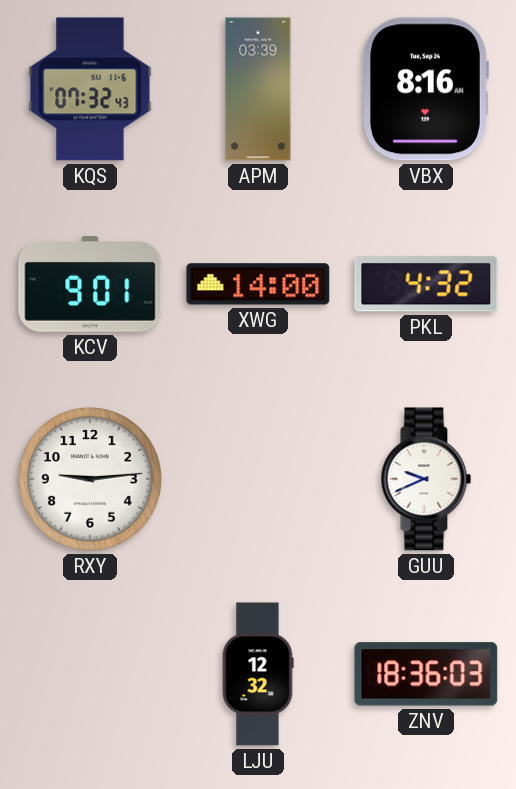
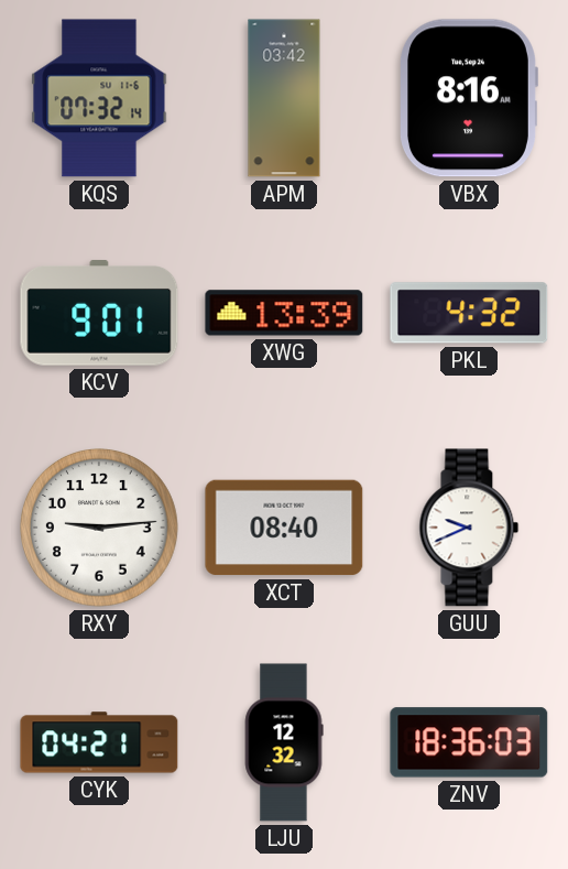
KQS: 07:32:43 -> 07:32:14 (99, 98)
APM: 03:39 -> 03:42 (284, 98)
XWG: 14:00 -> 13:39 (284, 313)
XCT: none -> 08:40 (284, 528)
CYK: none -> 04:21 (99, 742)
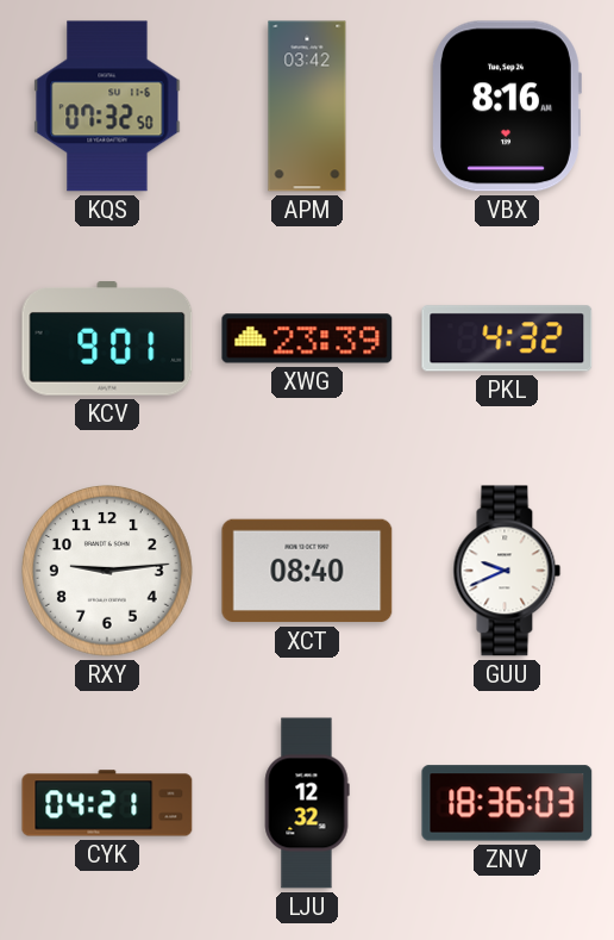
KQS: 07:32:14 -> 07:32:50 (107, 106)
XWG: 13:39 -> 23:39 (307, 338)
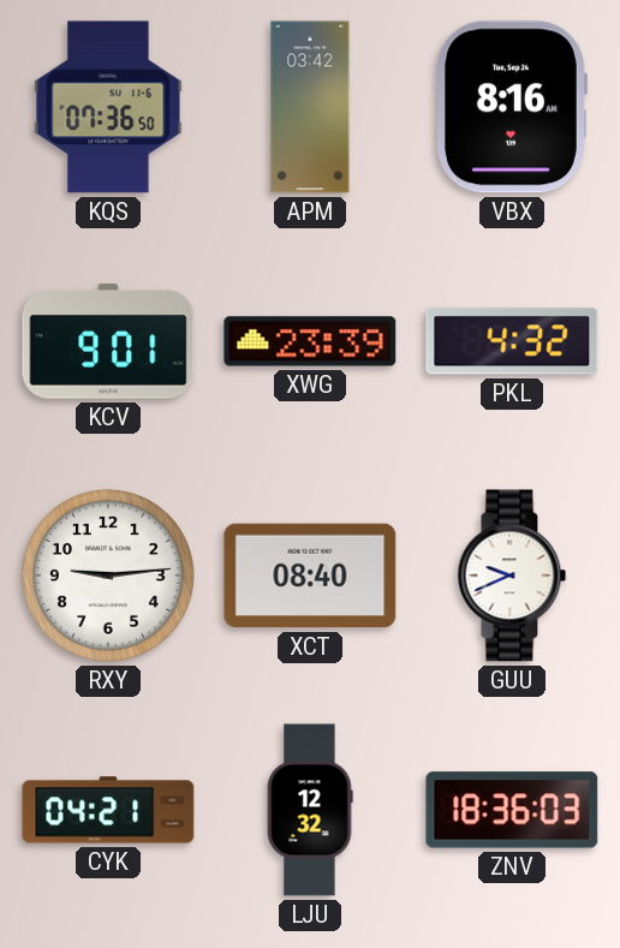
KQS: 07:32 -> 07:36 (108, 107)
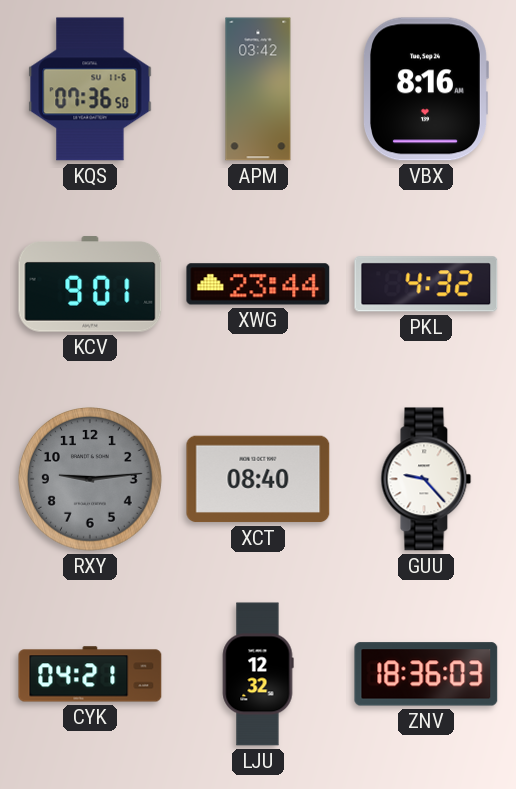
XWG: 23:39 -> 23:44 (258, 284)
RXY dial: white -> grey (91, 480)
GUU: 9:41 -> 9:23 (426, 479)
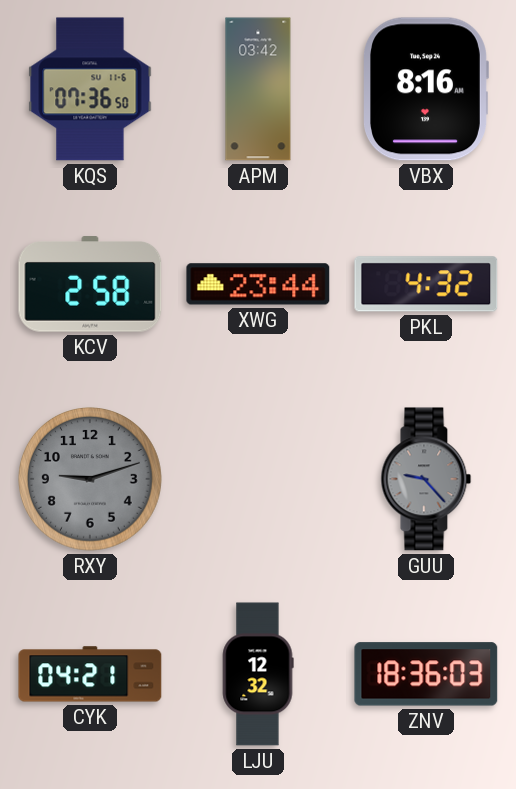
KCV: 9:01 -> 2:58 (90, 284)
RXY: 9:14 -> 9:12 (91, 480)
XCT: 08:40 -> none (258, 479)
GUU dial: white -> grey (426, 479)
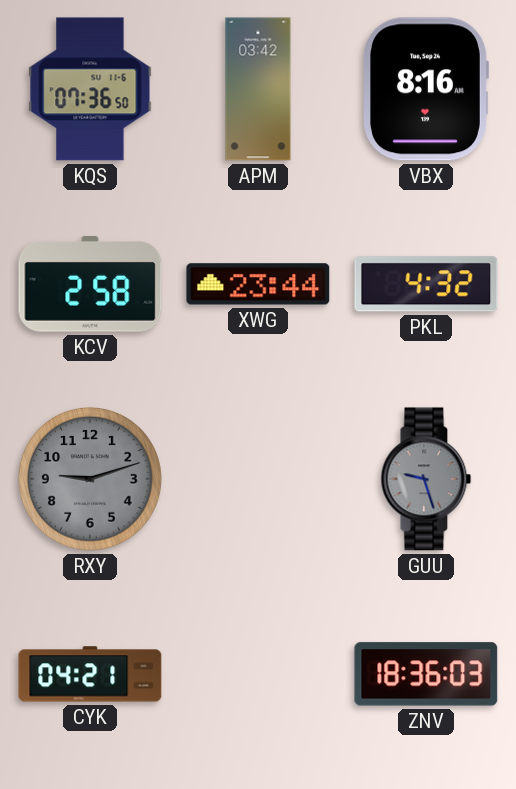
GUU: 9:23 -> 9:27 (426, 479)
LJU: 12:32 -> none (258, 674)
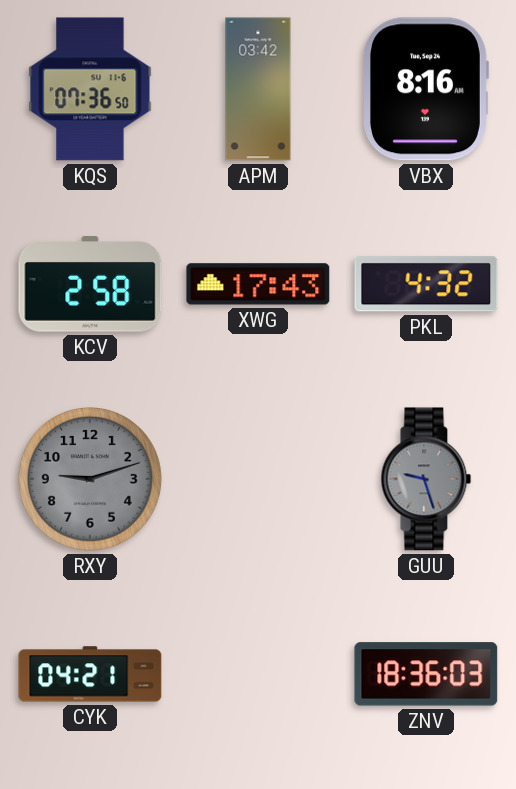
XWG: 23:44 -> 17:43 (258, 284)
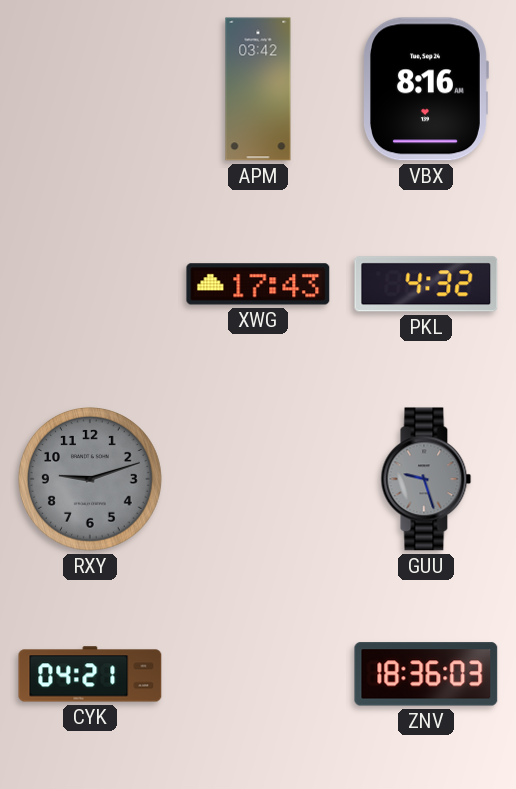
KQS: 07:36 -> none (90, 89)
KCV: 2:58 -> none (90, 284)
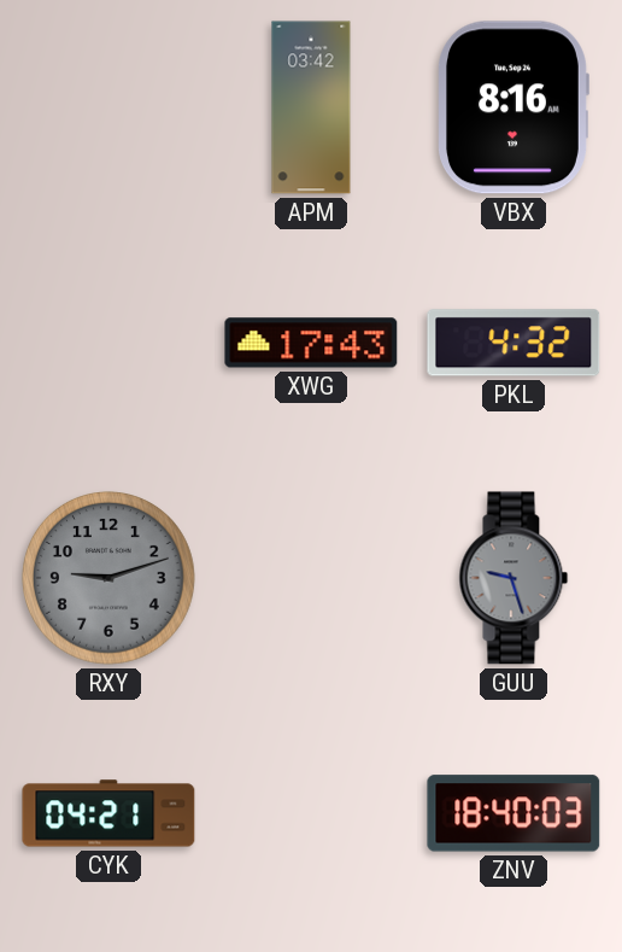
ZNV: 18:36 -> 18:40 (514, 813)
